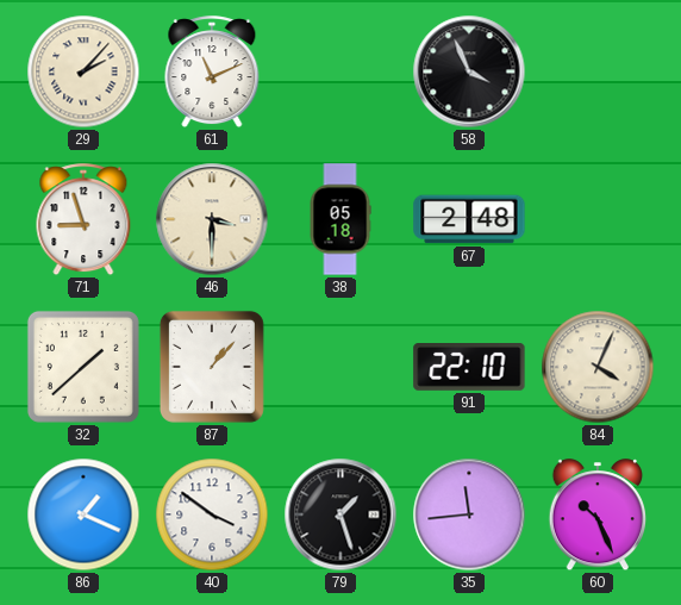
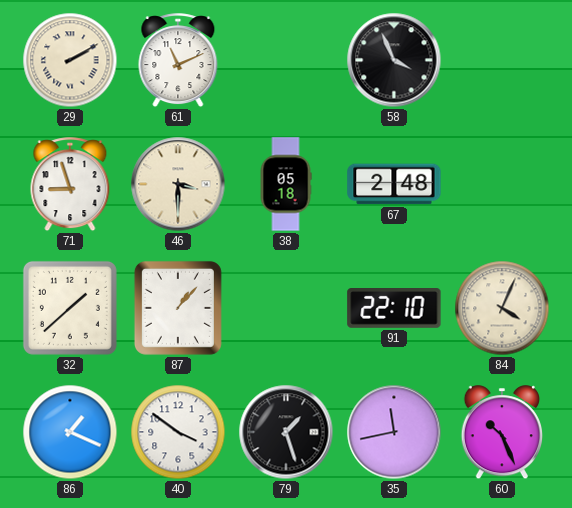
29: 2:07 -> 2:10 (70, 60)
35: 11:44 -> 11:43 (394, 432)
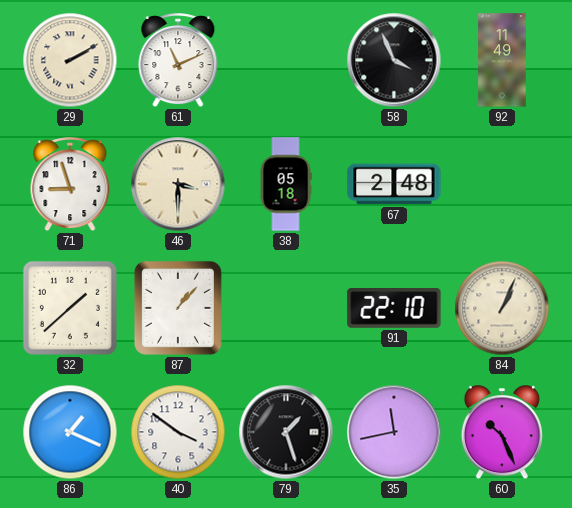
92: none -> 11:49 (502, 60)
84: 4:04 -> 1:04 (502, 308)
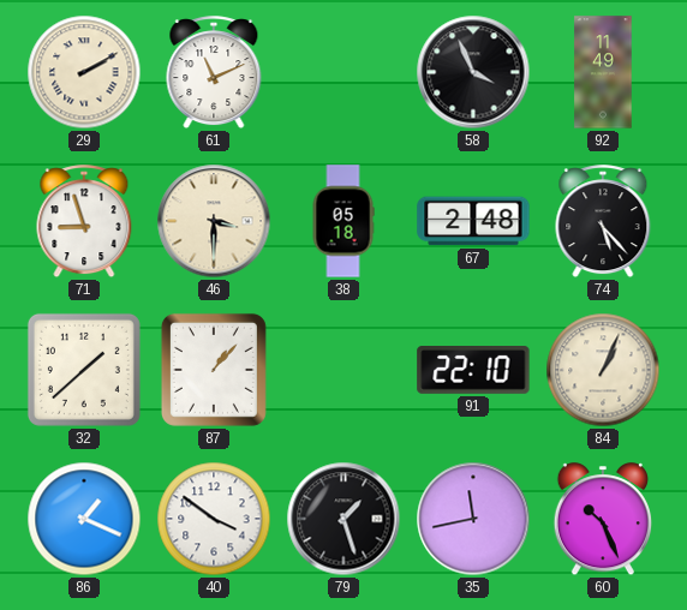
74: none -> 5:23 (603, 222)
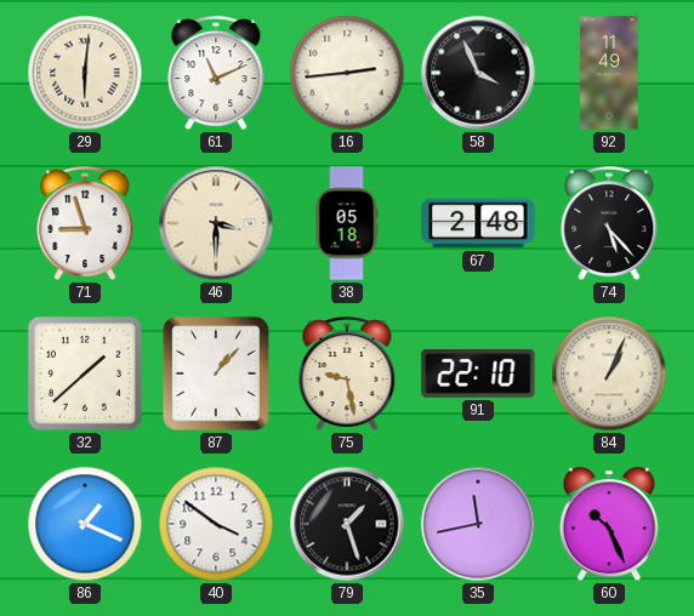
29: 2:10 -> 6:01 (85, 73)
16: none -> 2:44 (347, 73)
75: none -> 9:28 (347, 375)
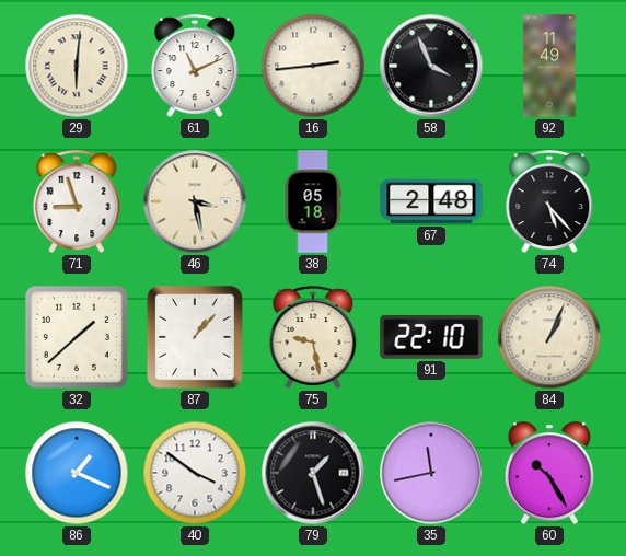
46: 3:30 -> 3:28 (195, 201)
60: 10:26 -> 10:25 (548, 474)
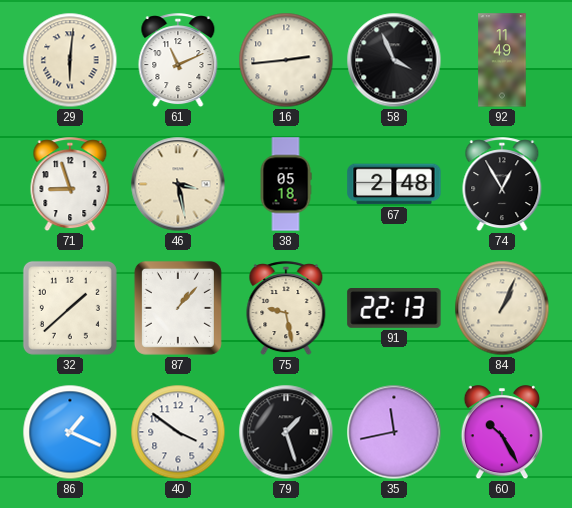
74: 5:23 -> 12:55 (502, 185)
91: 22:10 -> 22:13 (394, 309)
